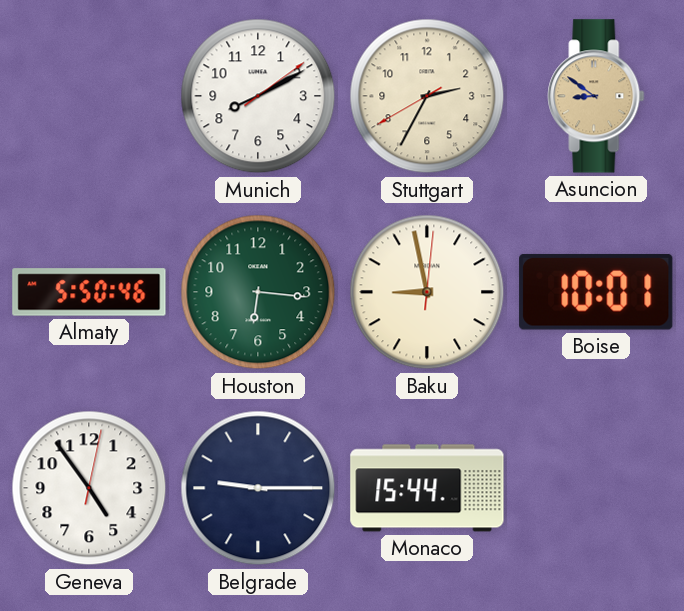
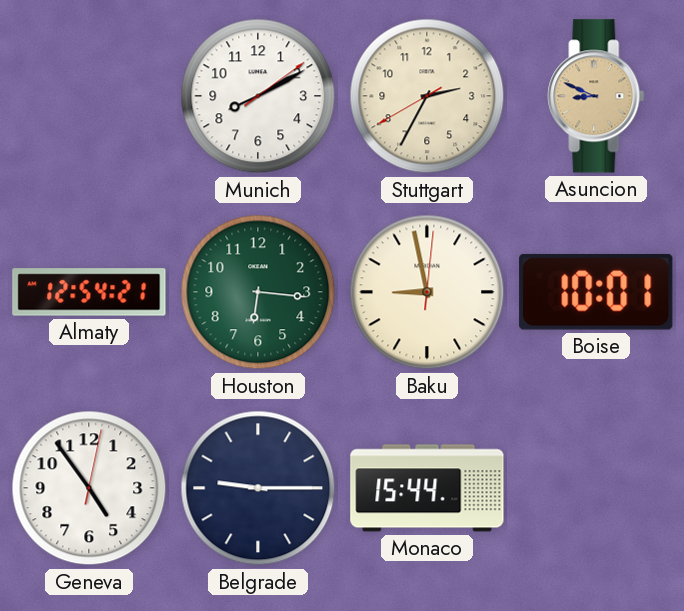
Asuncion: 8:51 -> 8:49 (596, 96)
Almaty: 5:50 -> 12:54 (89, 292)
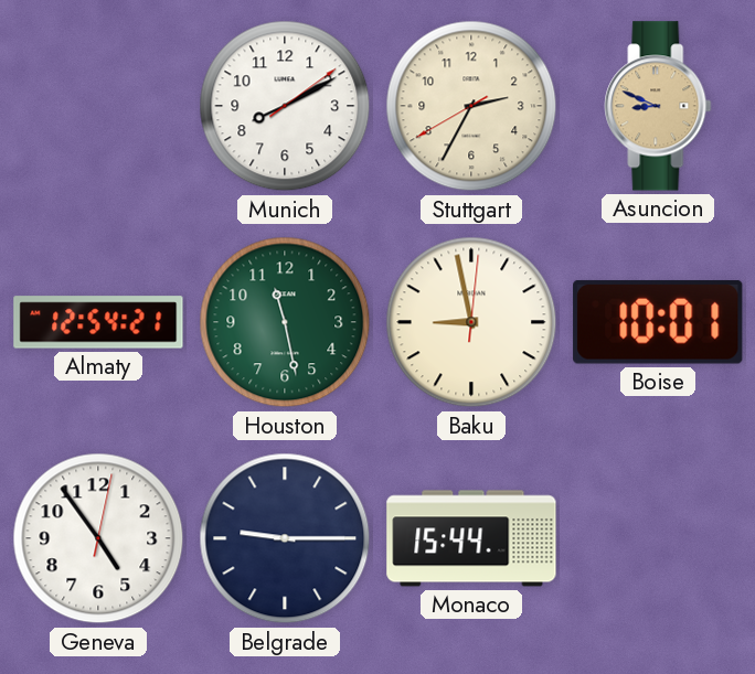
Houston: 6:16 -> 11:28 (285, 322)
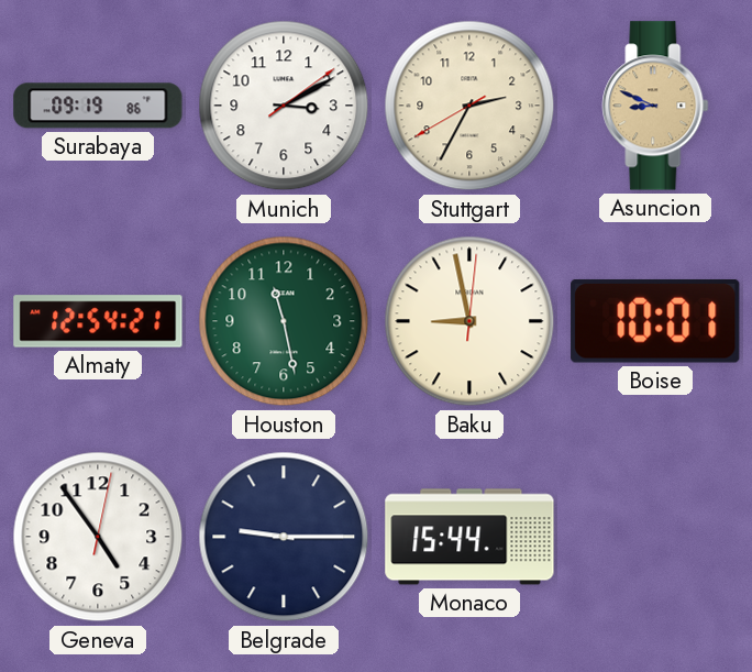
Surabaya: none -> 09:19 (98, 106)
Munich: 8:10 -> 3:10 (284, 106)
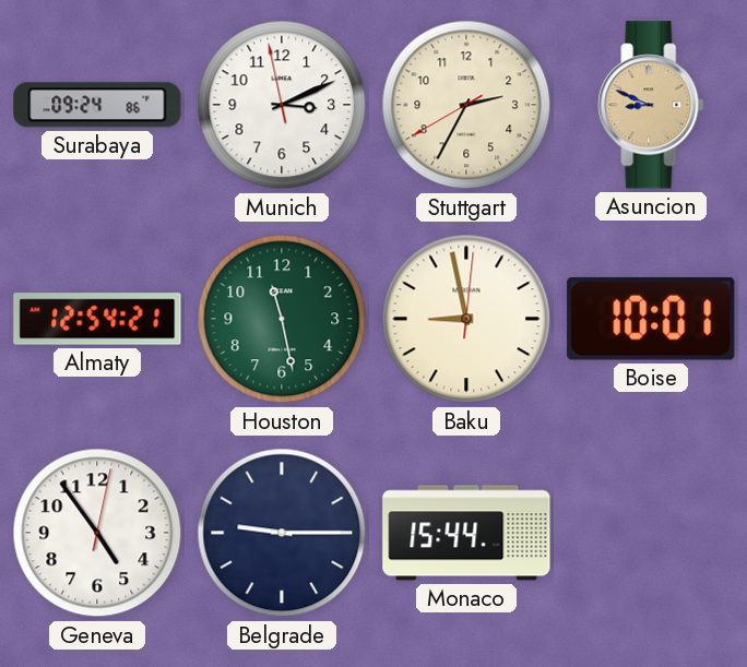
Surabaya: 09:19 -> 09:24 (97, 105)
Munich: 3:10:09 -> 3:10:58 (282, 105)
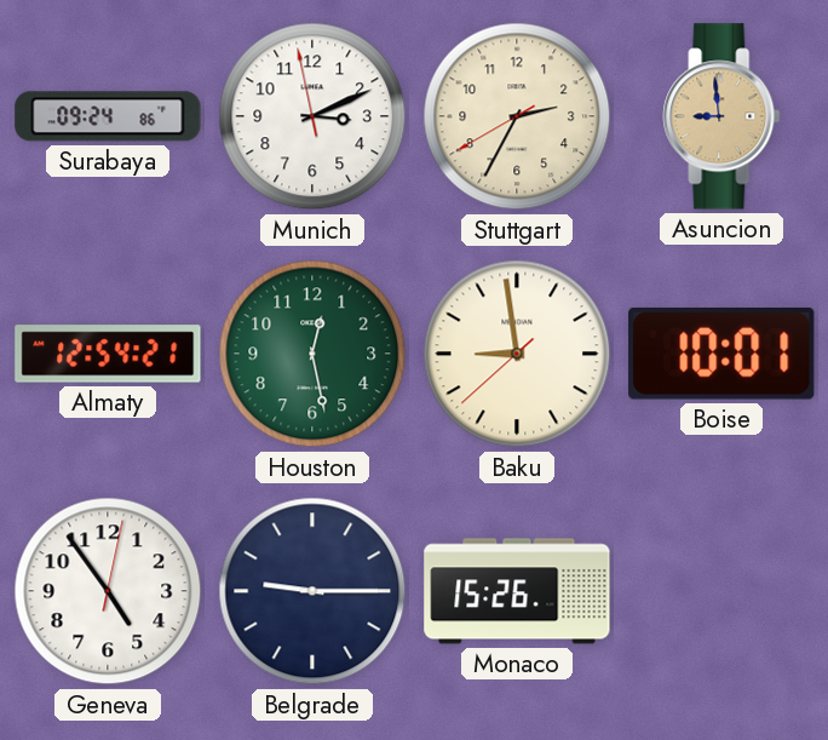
Asuncion: 8:49 -> 8:59 (721, 116)
Houston: 11:28 -> 12:28 (312, 354)
Baku: 8:58:01 -> 8:58:38 (517, 354)
Monaco: 15:44 -> 15:26 (517, 591)
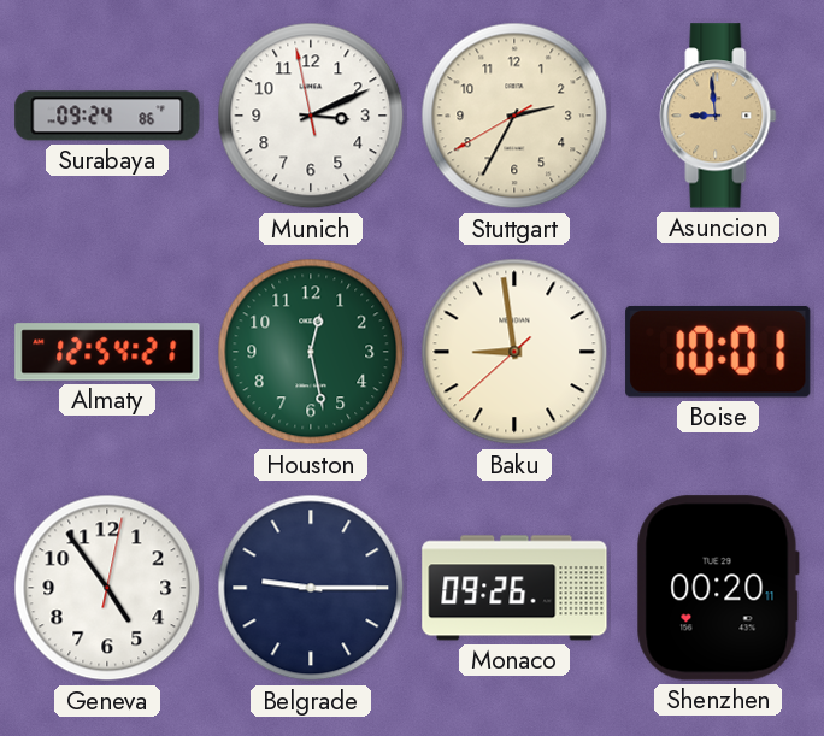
Monaco: 15:26 -> 09:26 (514, 588)
Shenzhen: none -> 00:20 (718, 588)
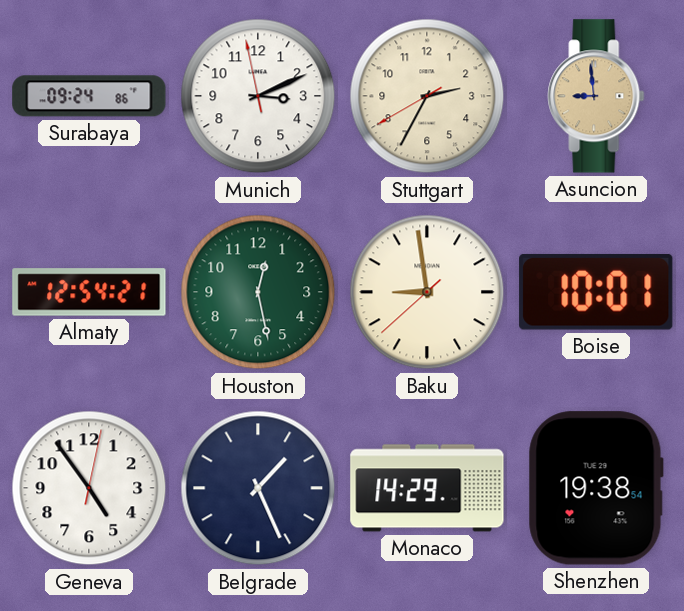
Belgrade: 9:15 -> 1:26 (258, 488)
Monaco: 09:26 -> 14:29 (427, 488)
Shenzhen: 00:20 -> 19:38 (596, 488)
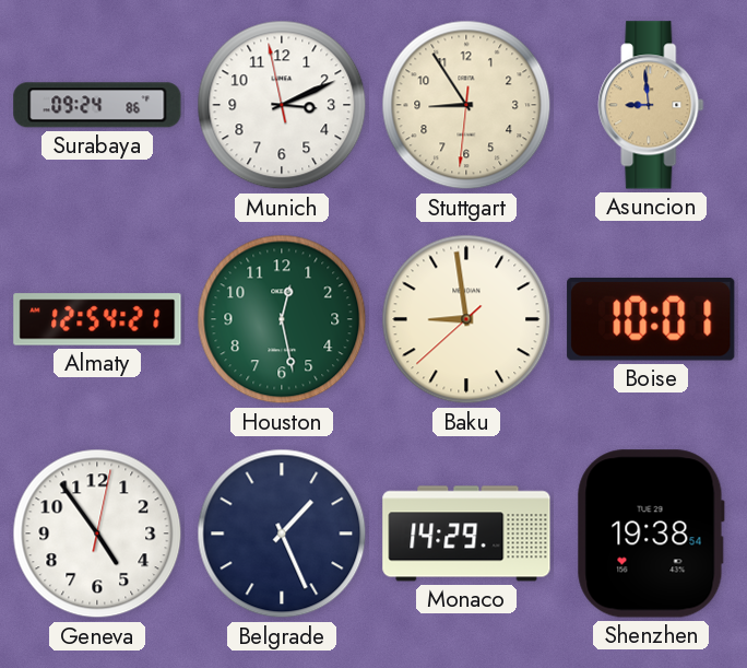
Stuttgart: 2:34 -> 8:54 (466, 105)
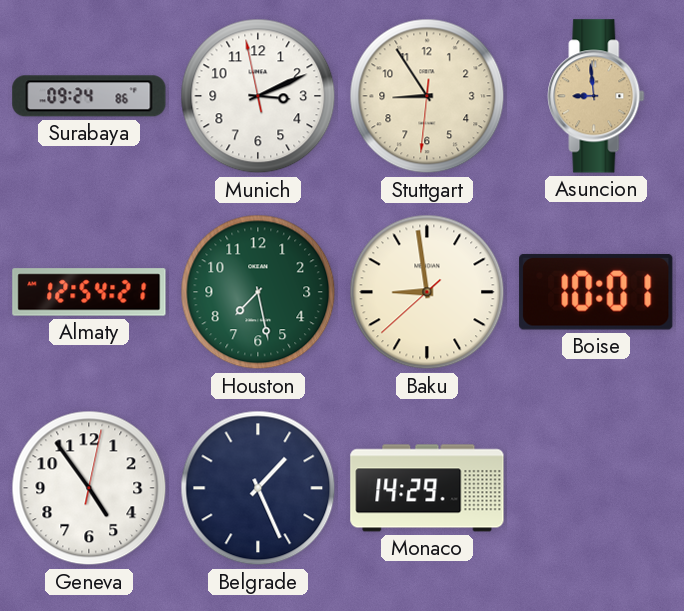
Houston: 12:28 -> 7:28 (258, 292)
Shenzhen: 19:38 -> none (651, 534)
